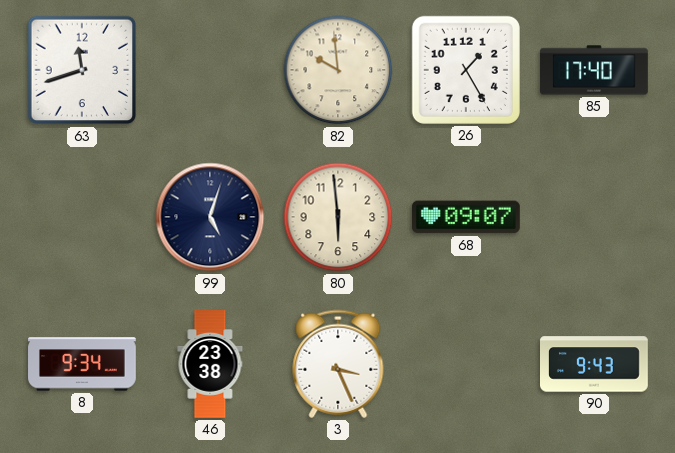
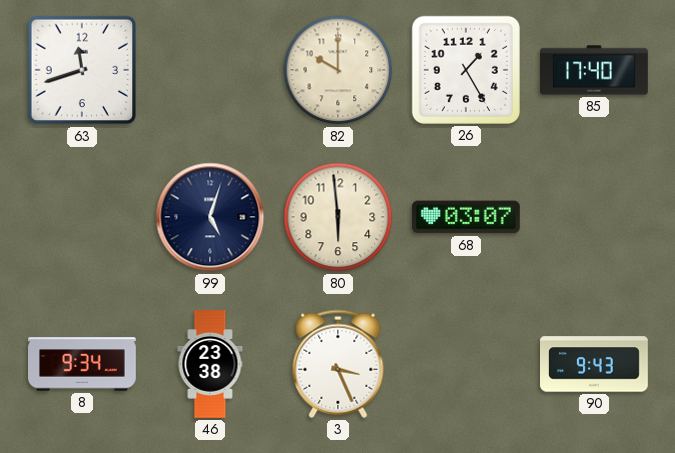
82: 9:59 -> 10:00 (338, 70)
68: 09:07 -> 03:07 (466, 217)
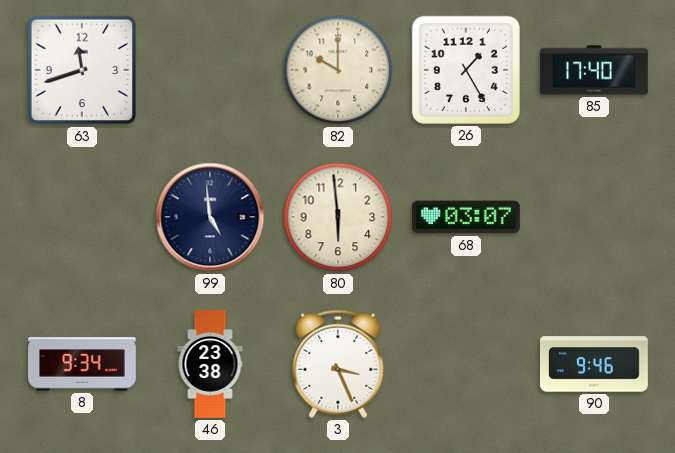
99: 5:03 -> 4:59 (210, 217)
90: 9:43 -> 9:46 (595, 364)
